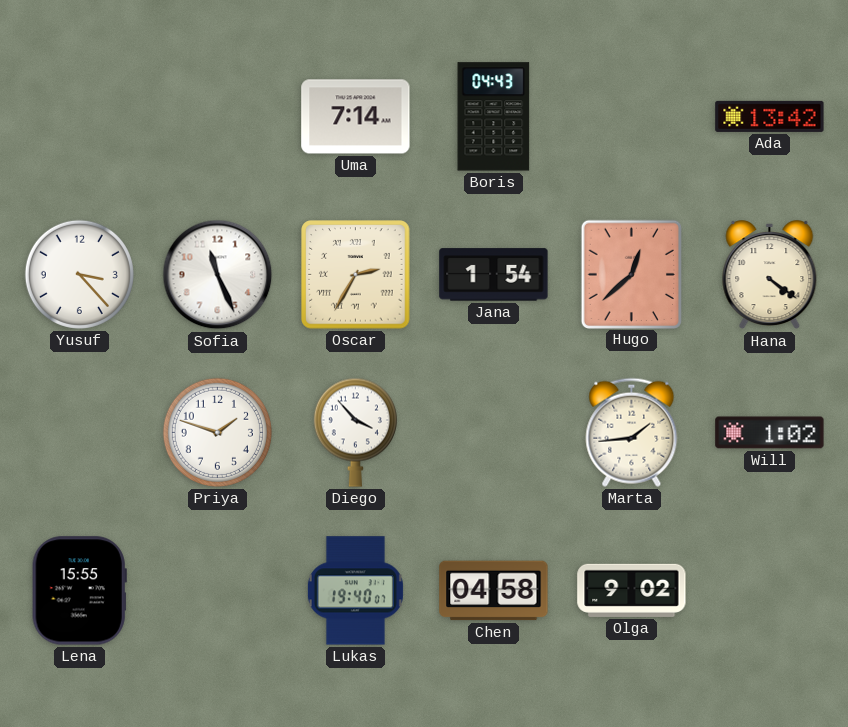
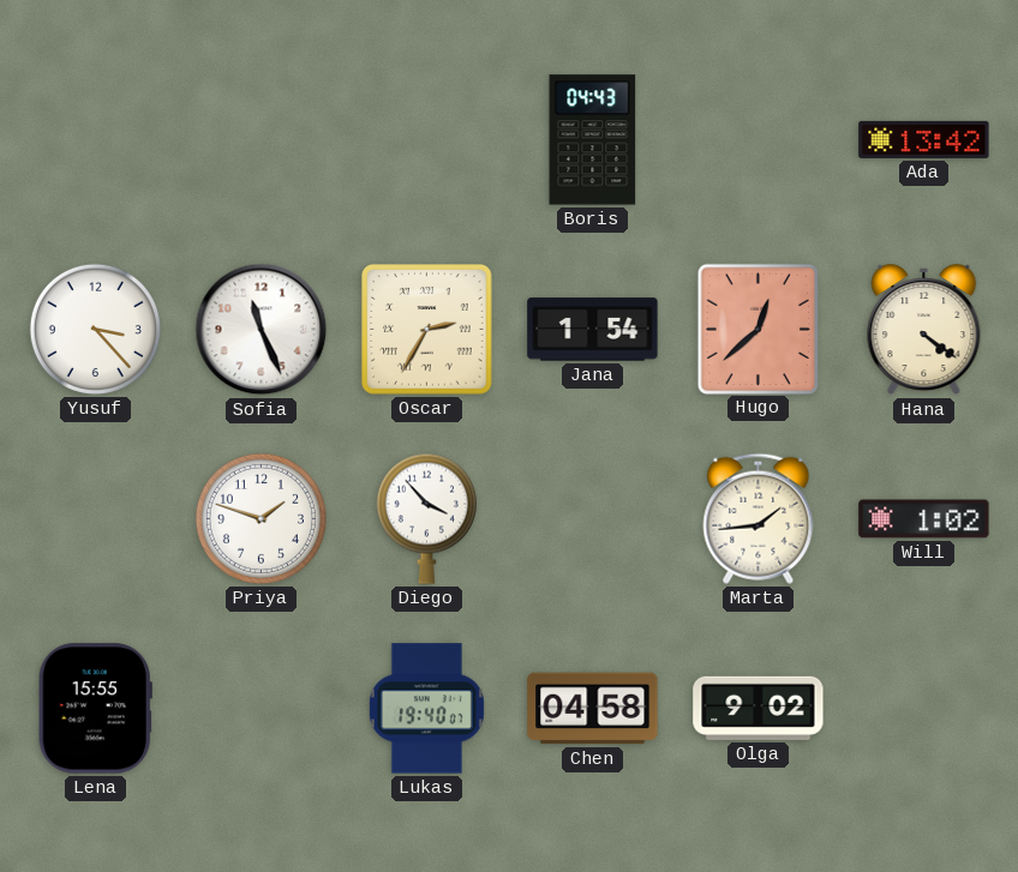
Uma: 7:14 -> none (356, 117)
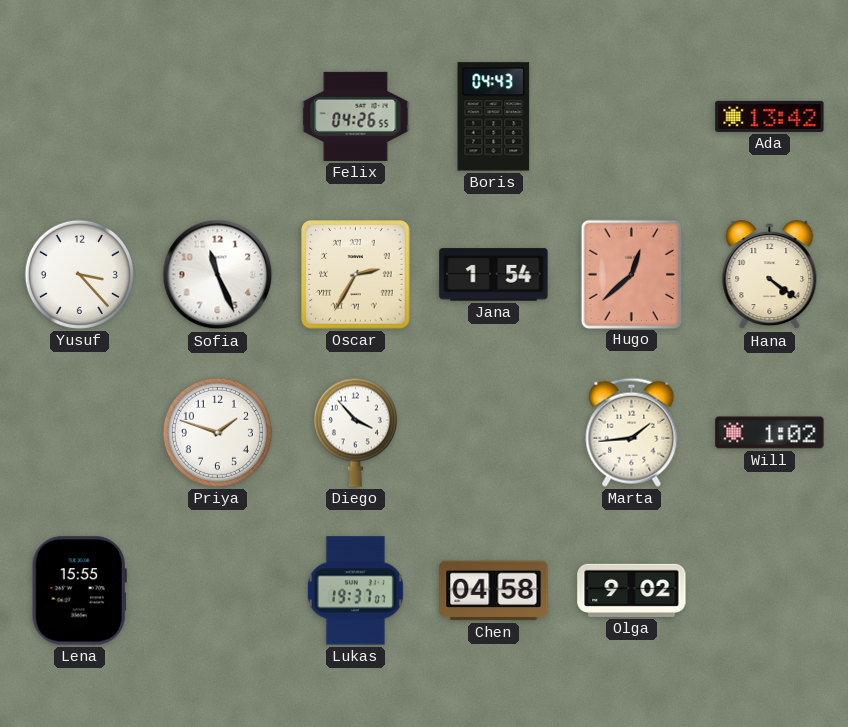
Felix: none -> 04:26 (356, 116)
Lukas: 19:40 -> 19:37 (355, 591)
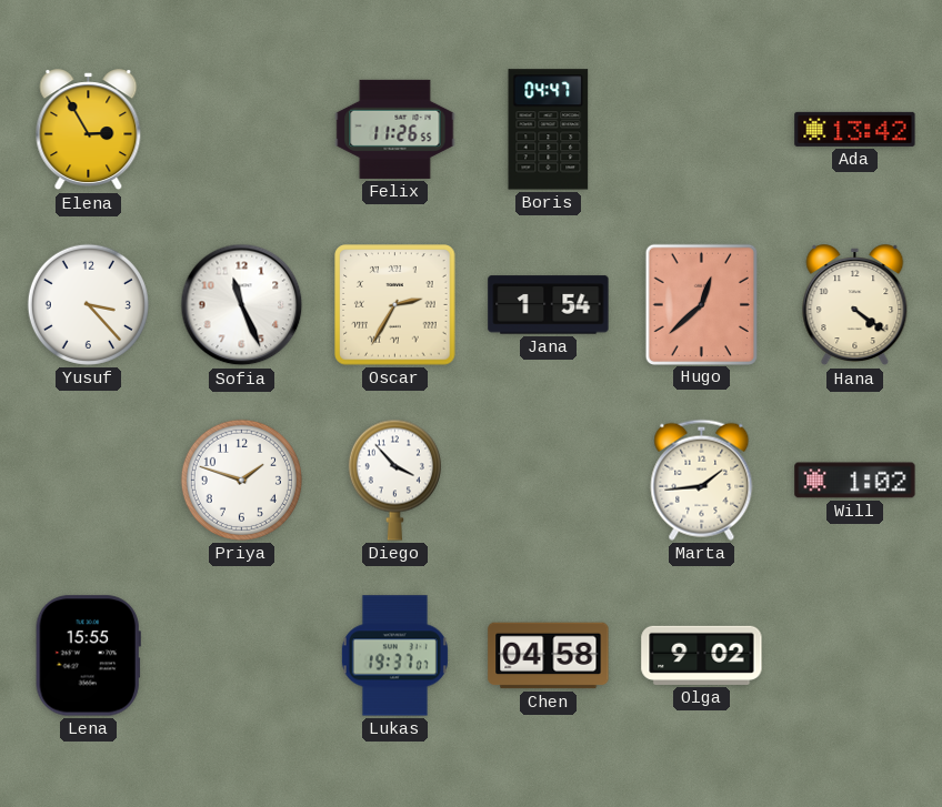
Elena: none -> 2:55 (89, 130)
Felix: 04:26 -> 11:26 (395, 129)
Boris: 04:43 -> 04:47 (549, 130)
